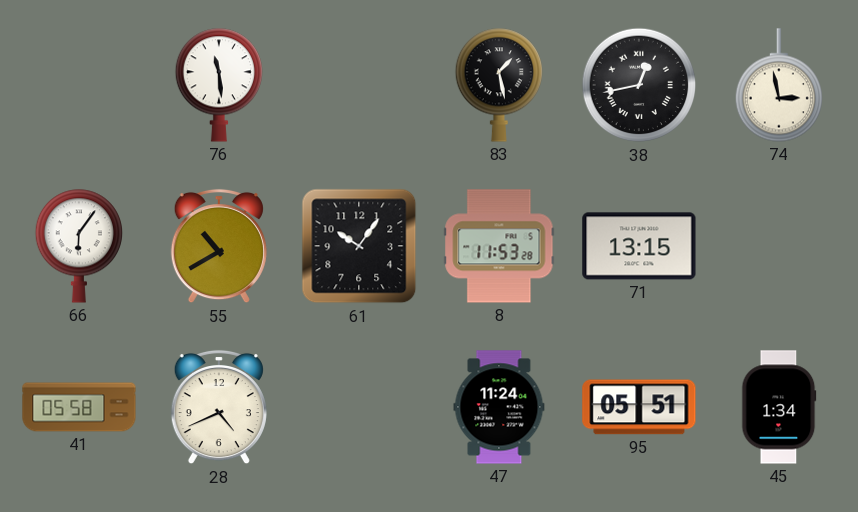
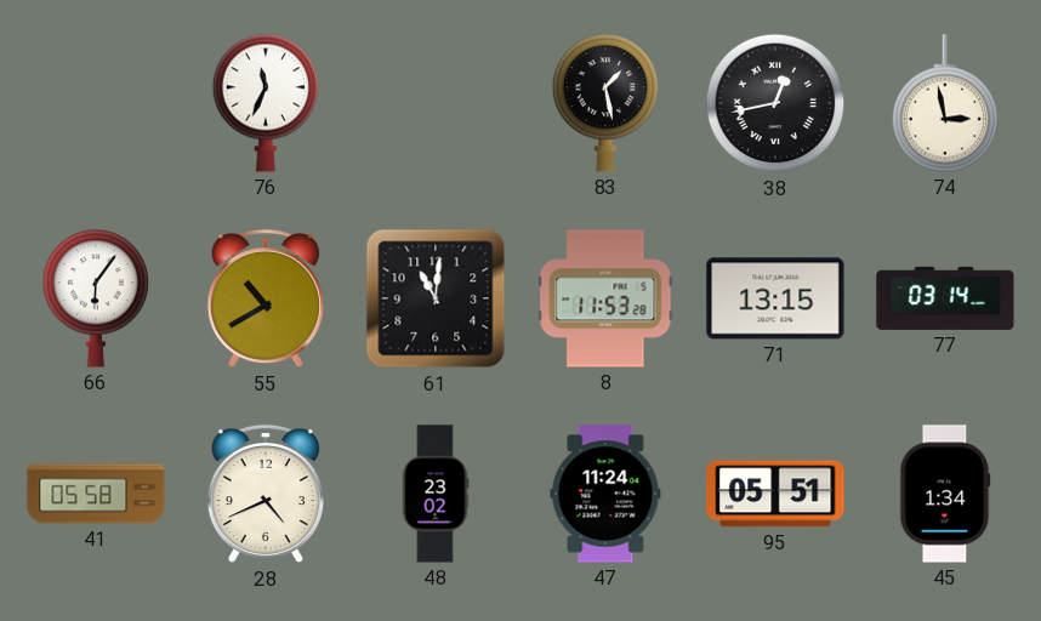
76: 11:29 -> 11:34 (264, 103)
61: 10:06 -> 11:01 (436, 298)
77: none -> 03:14 (945, 298)
48: none -> 23:02 (436, 494)
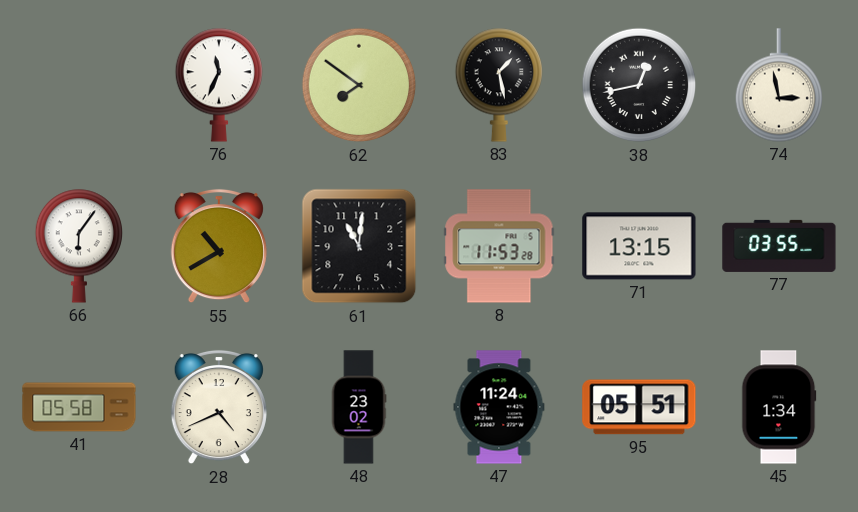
62: none -> 7:51 (359, 85)
77: 03:14 -> 03:55 (779, 246)
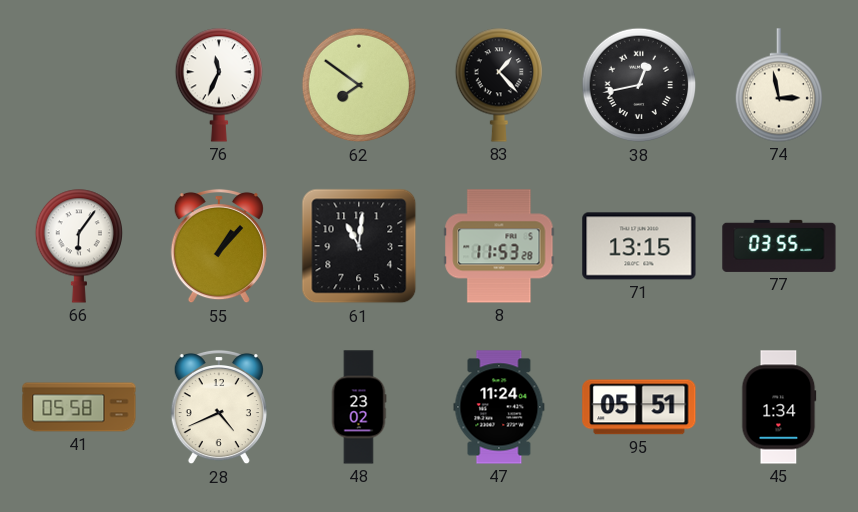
83: 1:28 -> 1:23 (498, 85)
55: 10:40 -> 1:07 (219, 246)
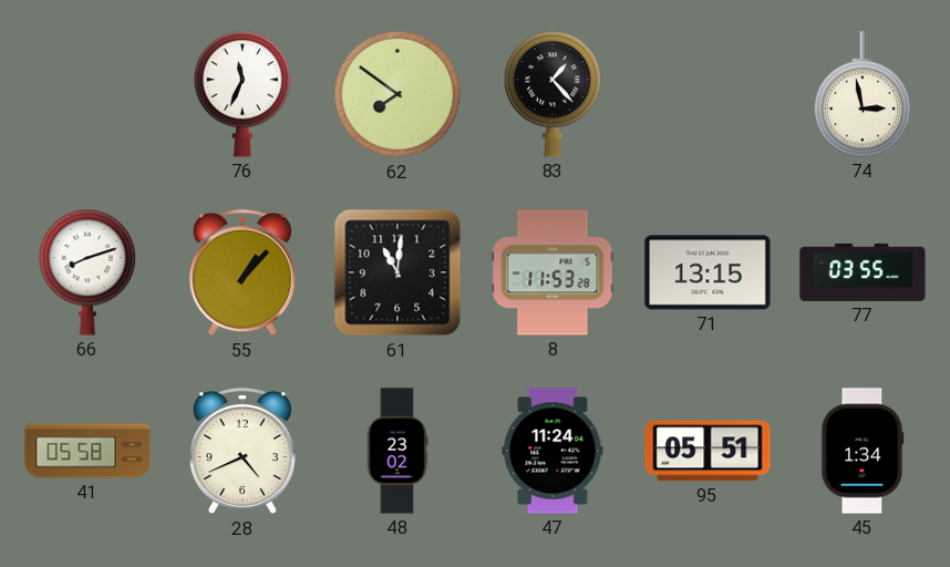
38: 12:43 -> none (639, 85)
66: 6:06 -> 8:12 (86, 272)
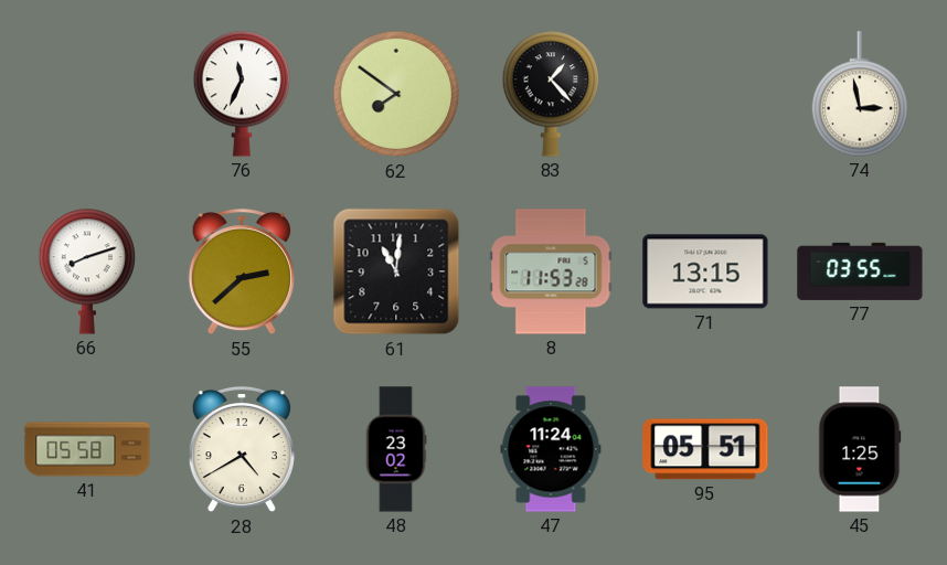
55: 1:07 -> 2:38 (242, 271)
28: 4:41 -> 4:40 (242, 449)
45: 1:34 -> 1:25 (860, 449)
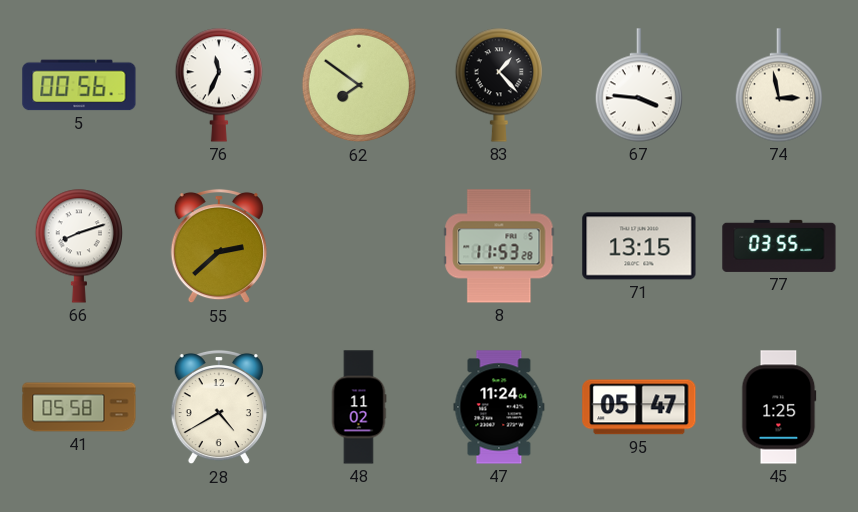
5: none -> 00:56 (79, 85)
67: none -> 3:46 (638, 85)
61: 11:01 -> none (396, 271)
48: 23:02 -> 11:02 (359, 407)
95: 05:51 -> 05:47 (639, 407)
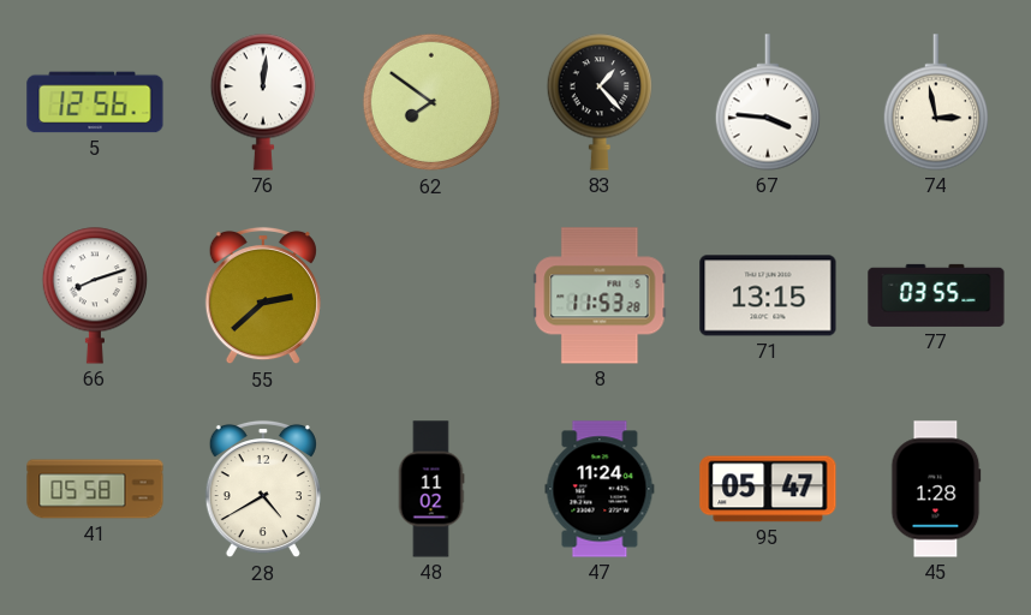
5: 00:56 -> 12:56 (95, 102)
76: 11:34 -> 12:01 (262, 102)
45: 1:25 -> 1:28 (936, 489)
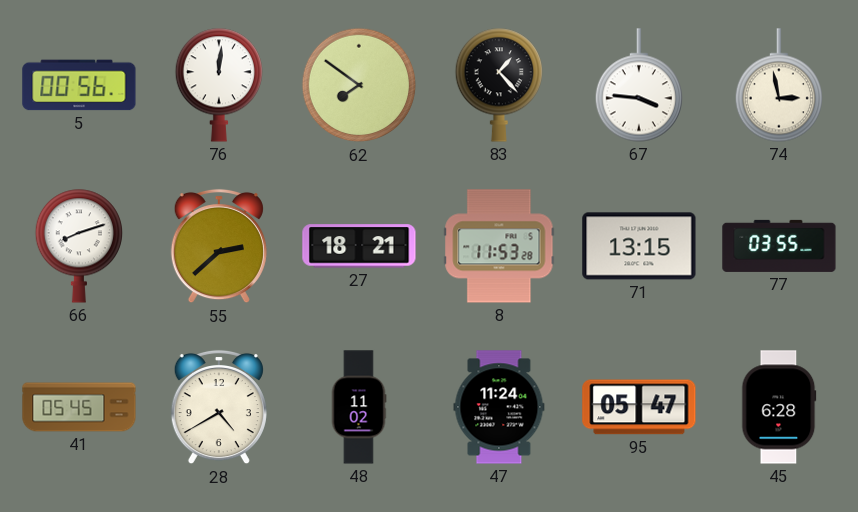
5: 12:56 -> 00:56 (79, 85)
27: none -> 18:21 (359, 246)
41: 05:58 -> 05:45 (79, 407)
45: 1:28 -> 6:28 (779, 407)
